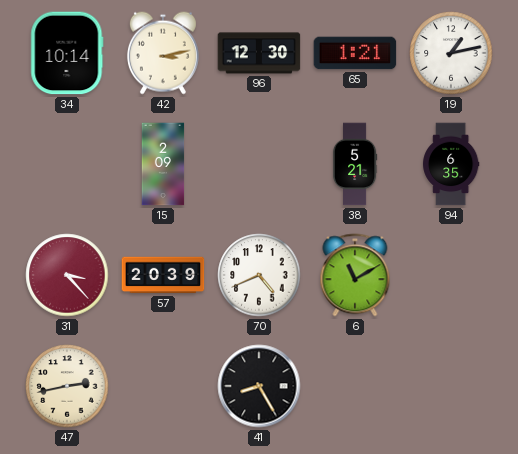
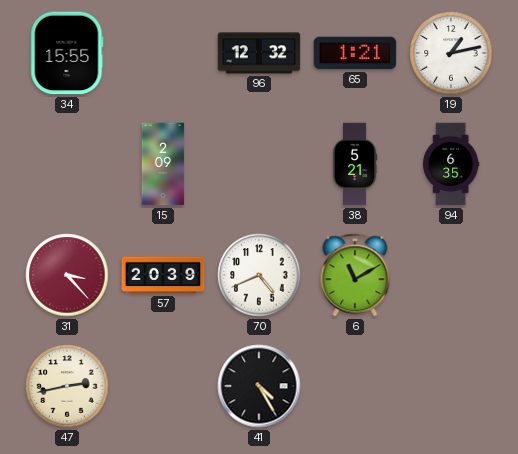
34: 10:14 -> 15:55 (67, 53)
42: 3:13 -> none (163, 53)
96: 12:30 -> 12:32 (259, 53)
41: 8:25 -> 4:25 (259, 386)
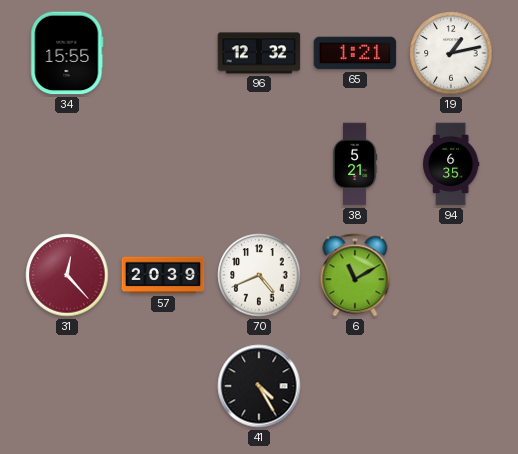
15: 2:09 -> none (163, 164)
31: 3:23 -> 12:23 (67, 275)
47: 2:43 -> none (67, 386)
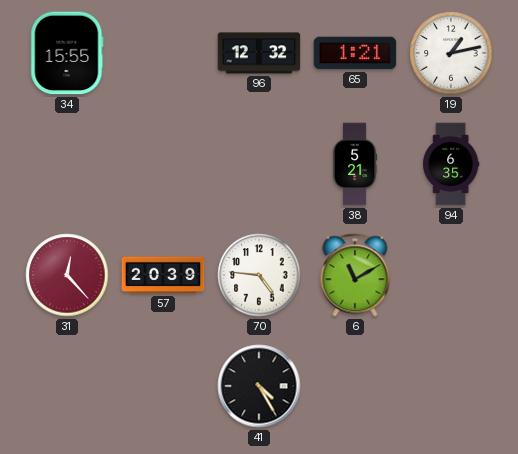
70: 4:41 -> 4:46 (259, 275)
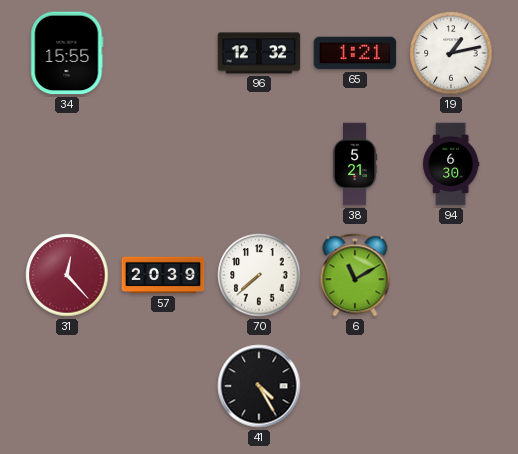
94: 6:35 -> 6:30 (452, 164)
70: 4:46 -> 7:38 (259, 275)
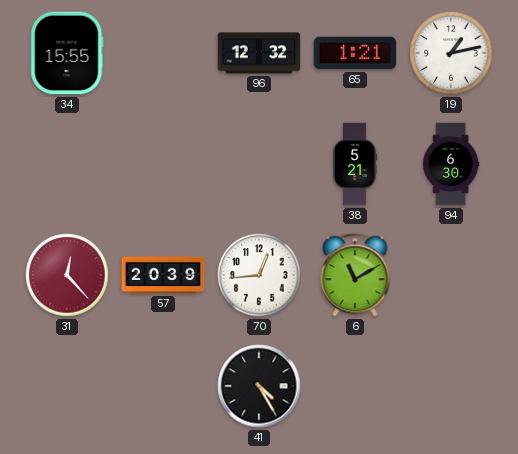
70: 7:38 -> 12:44 (259, 275)
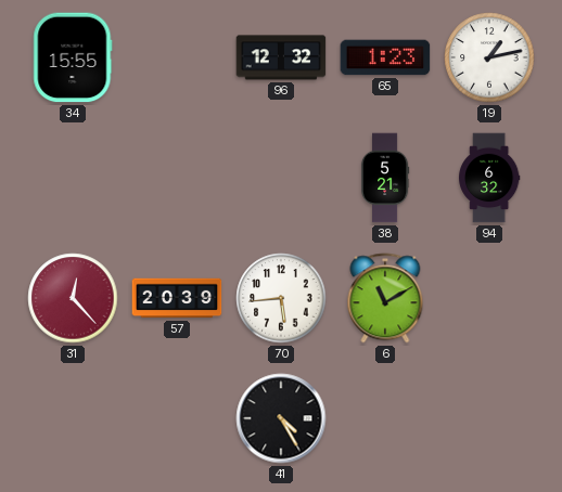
65: 1:21 -> 1:23 (385, 57)
94: 6:30 -> 6:32 (490, 178)
70: 12:44 -> 5:44 (281, 298)
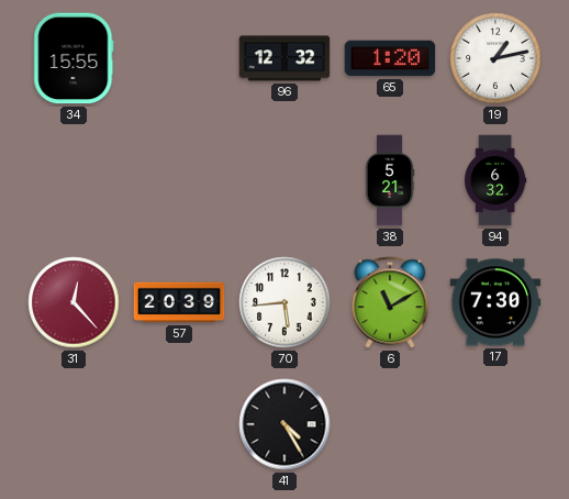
65: 1:23 -> 1:20 (390, 58)
17: none -> 7:30 (495, 302)
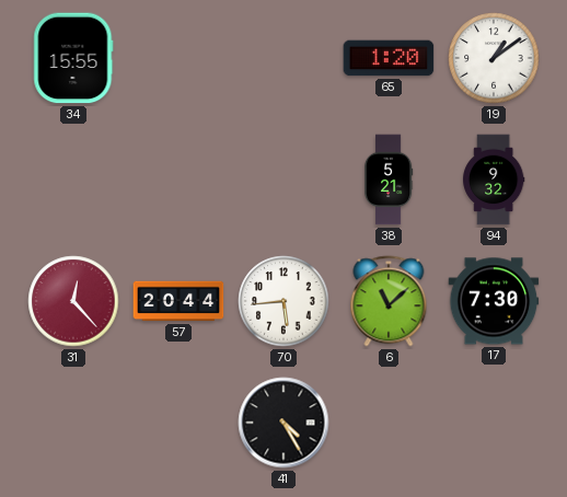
96: 12:32 -> none (284, 58)
19: 1:13 -> 1:09 (494, 58)
94: 6:32 -> 9:32 (495, 180)
57: 20:39 -> 20:44 (178, 301)
6: 11:10 -> 11:08 (389, 301)
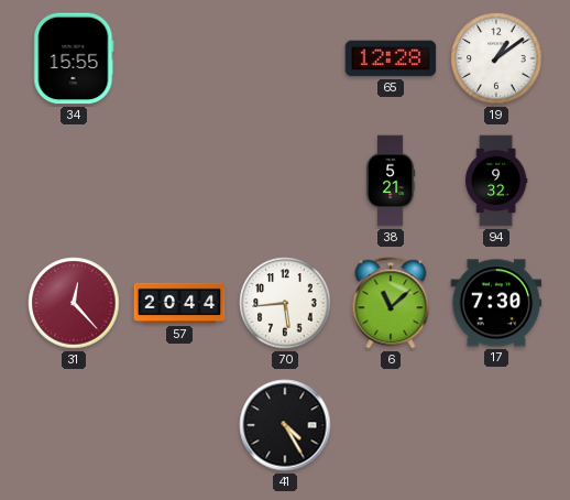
65: 1:20 -> 12:28 (391, 58)
